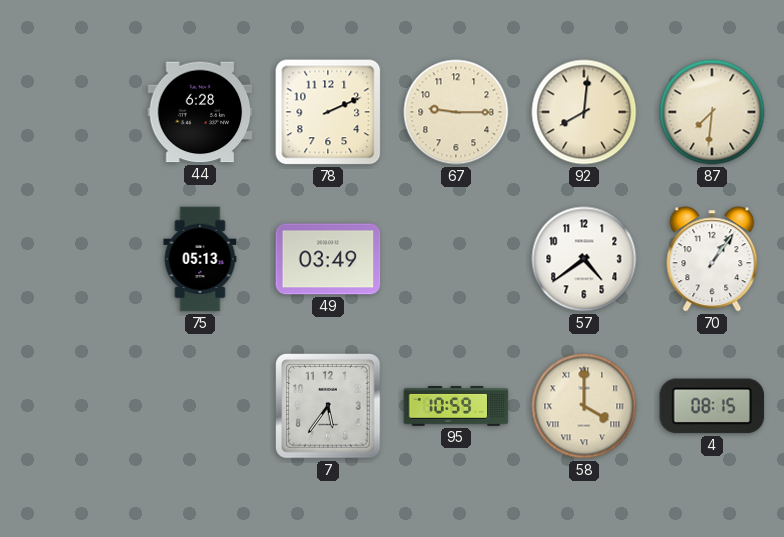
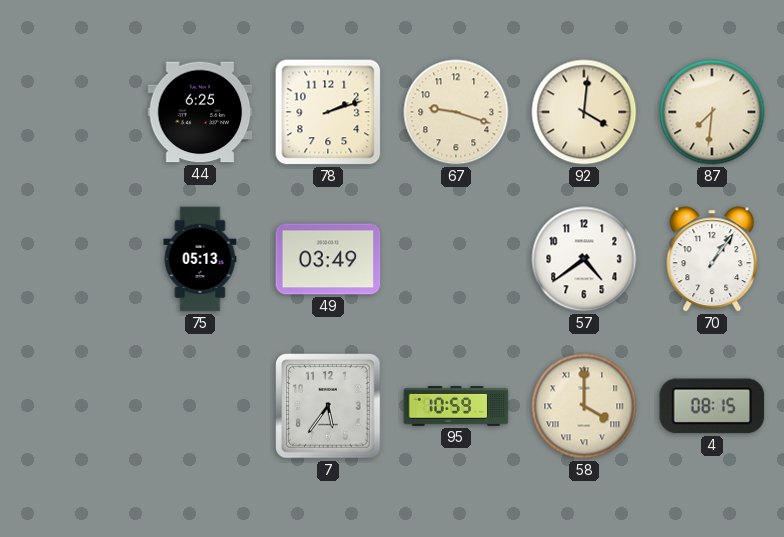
44: 6:28 -> 6:25 (200, 112)
78: 2:11 -> 2:12 (328, 112)
67: 9:15 -> 9:18 (456, 112)
92: 8:01 -> 4:01 (584, 112)
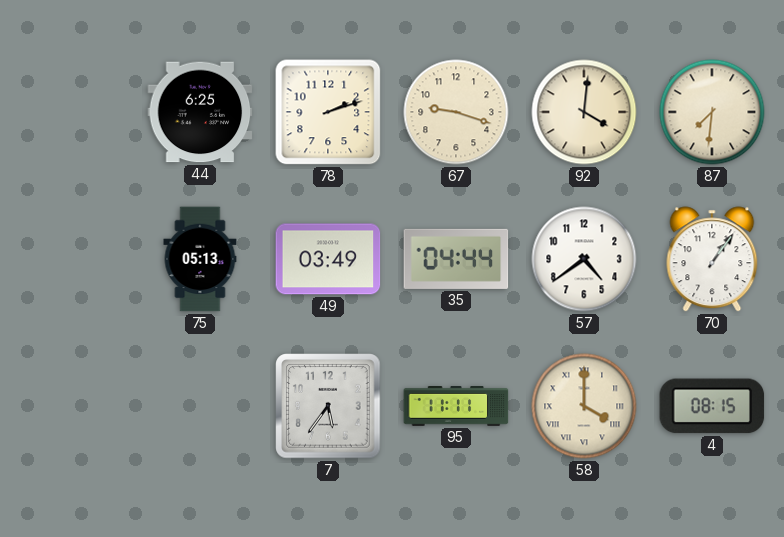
35: none -> 04:44 (456, 259)
95: 10:59 -> 11:11 (456, 407)
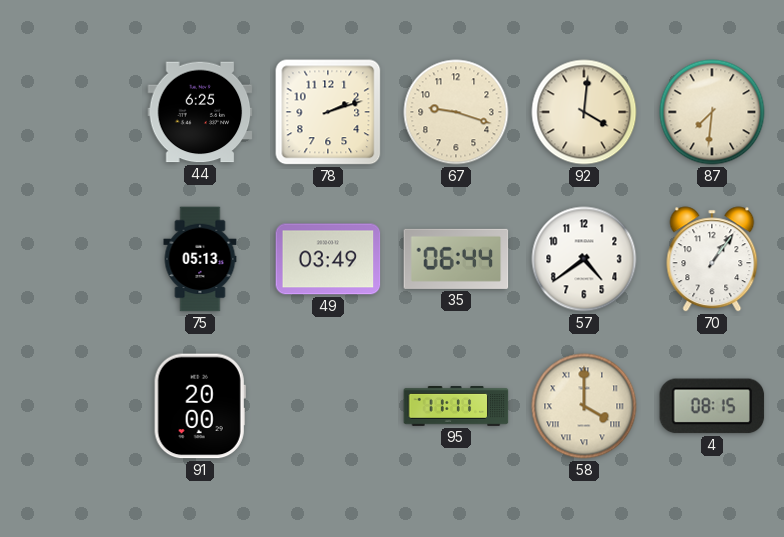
35: 04:44 -> 06:44 (456, 259)
91: none -> 20:00 (200, 406)
7: 5:36 -> none (328, 406)
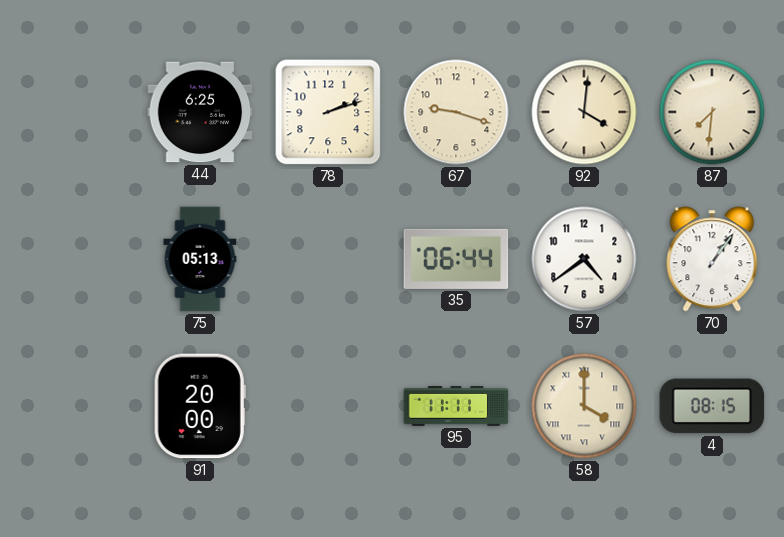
49: 03:49 -> none (328, 259)
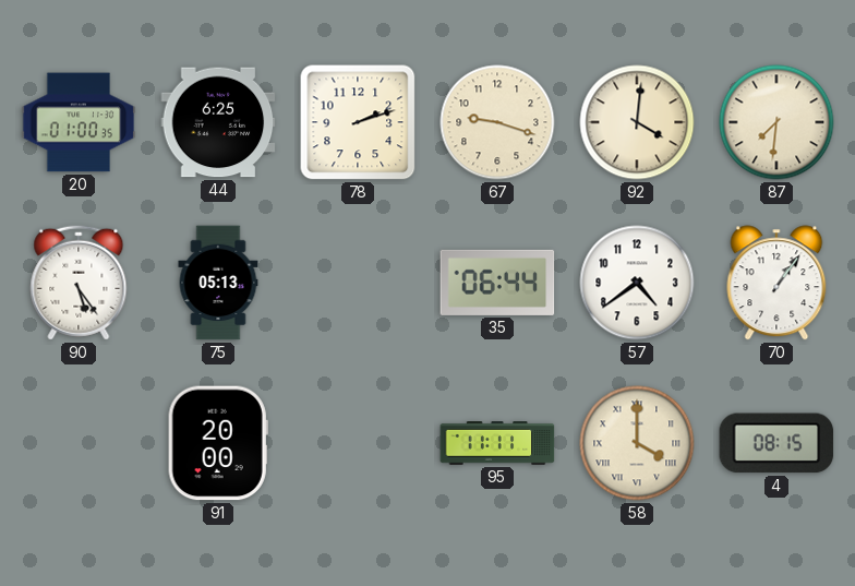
20: none -> 01:00 (79, 122)
90: none -> 5:24 (79, 283)
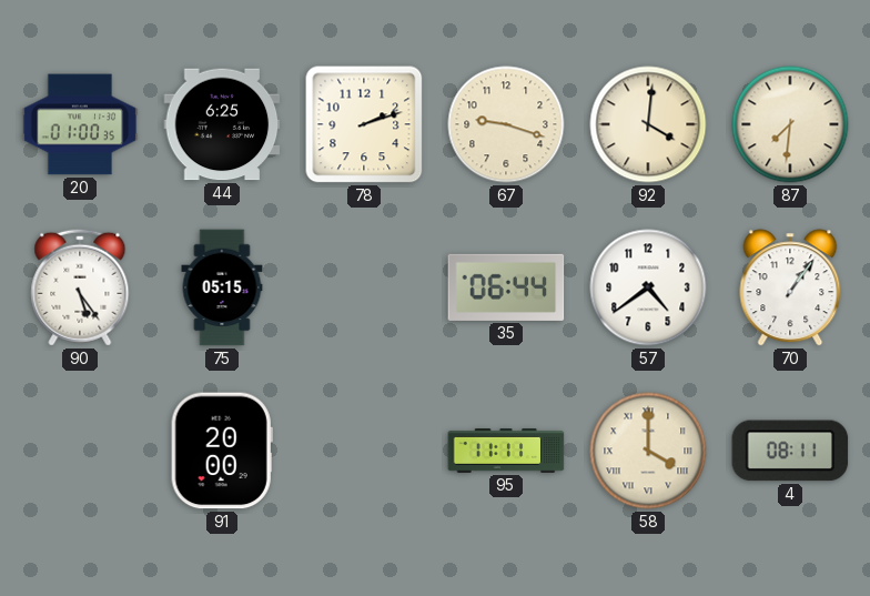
75: 05:13 -> 05:15 (222, 287)
4: 08:15 -> 08:11 (790, 451)
